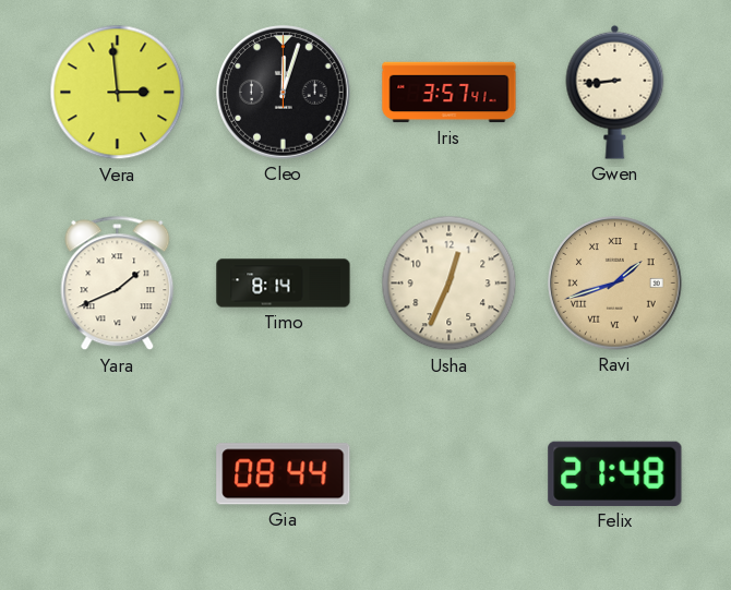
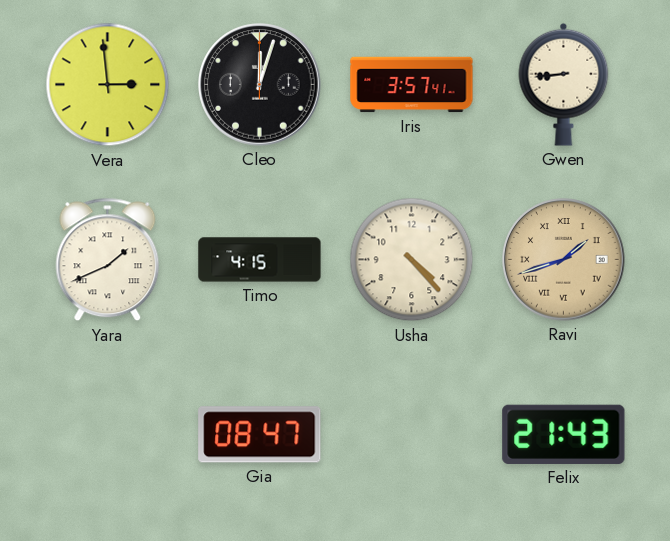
Timo: 8:14 -> 4:15 (260, 260)
Usha: 12:34 -> 4:23 (412, 260)
Gia: 08:44 -> 08:47 (260, 435)
Felix: 21:48 -> 21:43 (564, 434)
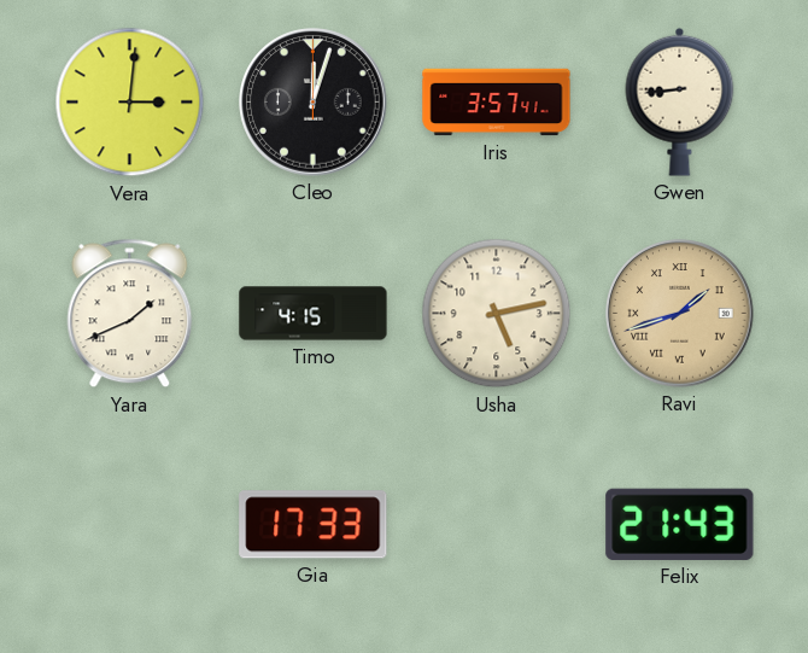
Vera: 2:59 -> 3:01 (130, 103)
Usha: 4:23 -> 5:13 (497, 314)
Gia: 08:47 -> 17:33 (314, 525)
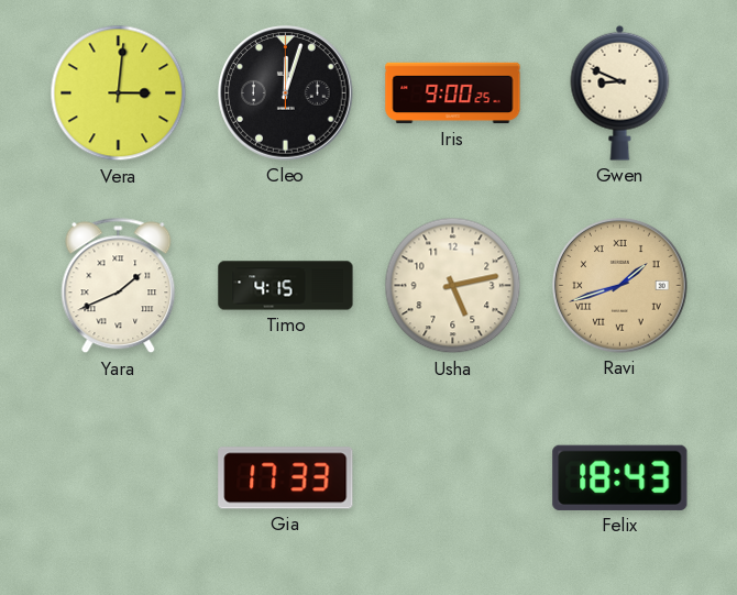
Iris: 3:57 -> 9:00 (453, 93)
Gwen: 8:44 -> 8:49 (620, 92)
Felix: 21:43 -> 18:43 (620, 477)
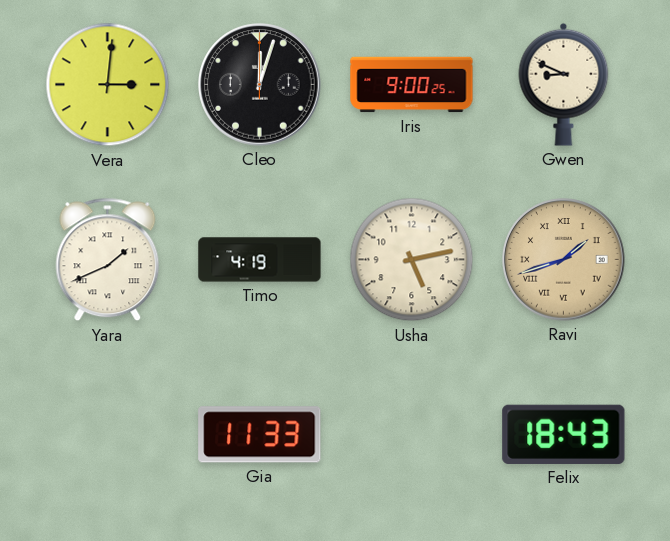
Timo: 4:15 -> 4:19 (260, 260)
Gia: 17:33 -> 11:33 (260, 435)
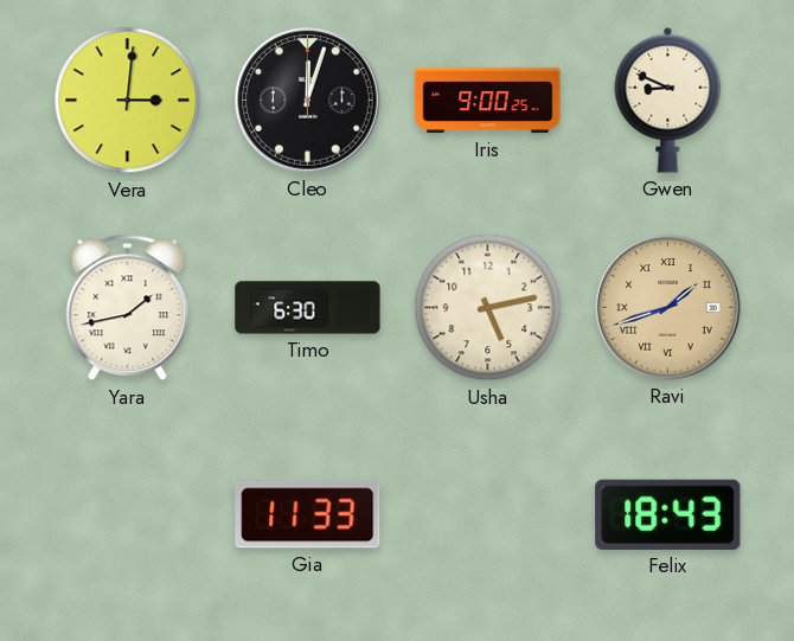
Yara: 1:41 -> 1:43 (128, 308)
Timo: 4:19 -> 6:30 (308, 308)
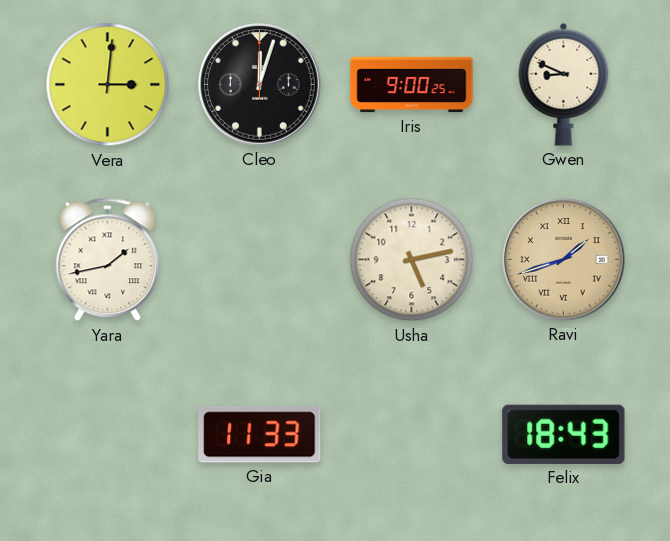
Timo: 6:30 -> none (308, 308)
